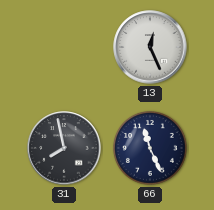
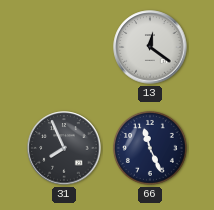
13: 12:26 -> 12:21 (150, 47)
31: 7:58 -> 7:56 (64, 148)
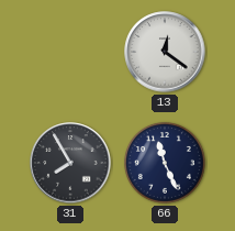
31: 7:56 -> 7:55 (70, 163)
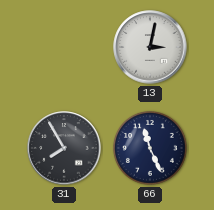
13: 12:21 -> 3:02 (150, 47)
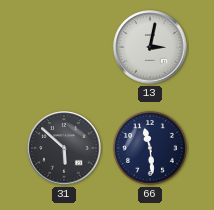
31: 7:55 -> 5:52 (64, 148)
66: 11:26 -> 11:29 (150, 148)
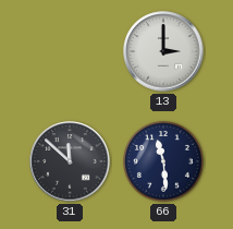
13: 3:02 -> 3:00 (163, 51)
31: 5:52 -> 11:52 (70, 161)
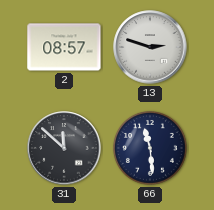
2: none -> 08:57 (64, 47)
13: 3:00 -> 2:48 (150, 47)
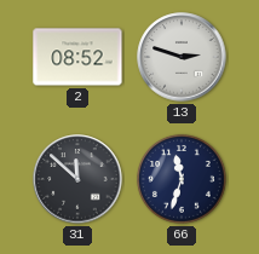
2: 08:57 -> 08:52 (77, 57)
66: 11:29 -> 11:33 (182, 179)
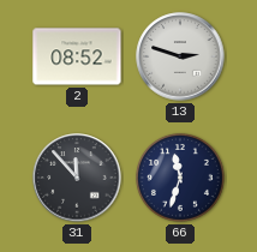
31: 11:52 -> 11:53 (77, 178)
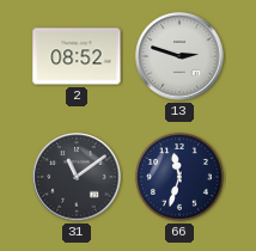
31: 11:53 -> 11:09 (77, 177)
